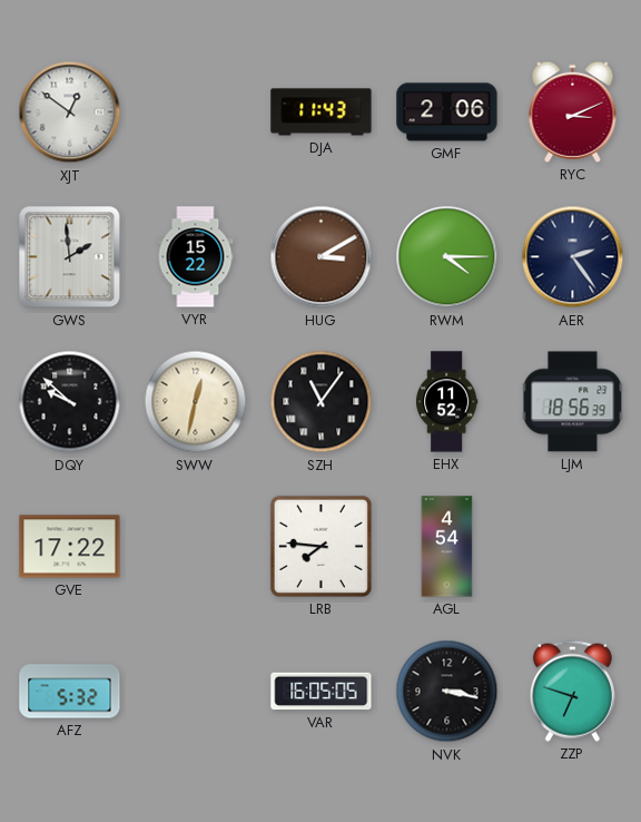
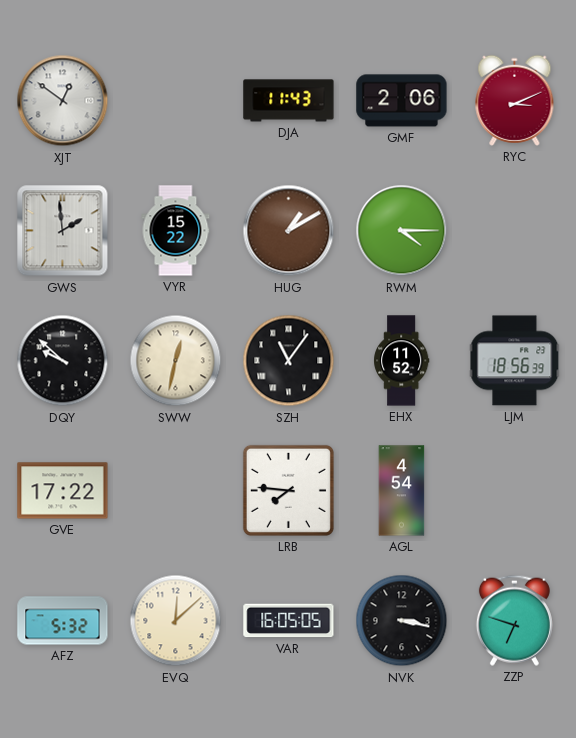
HUG: 3:10 -> 1:10 (289, 231)
AER: 2:24 -> none (573, 257)
EVQ: none -> 12:08 (176, 621)
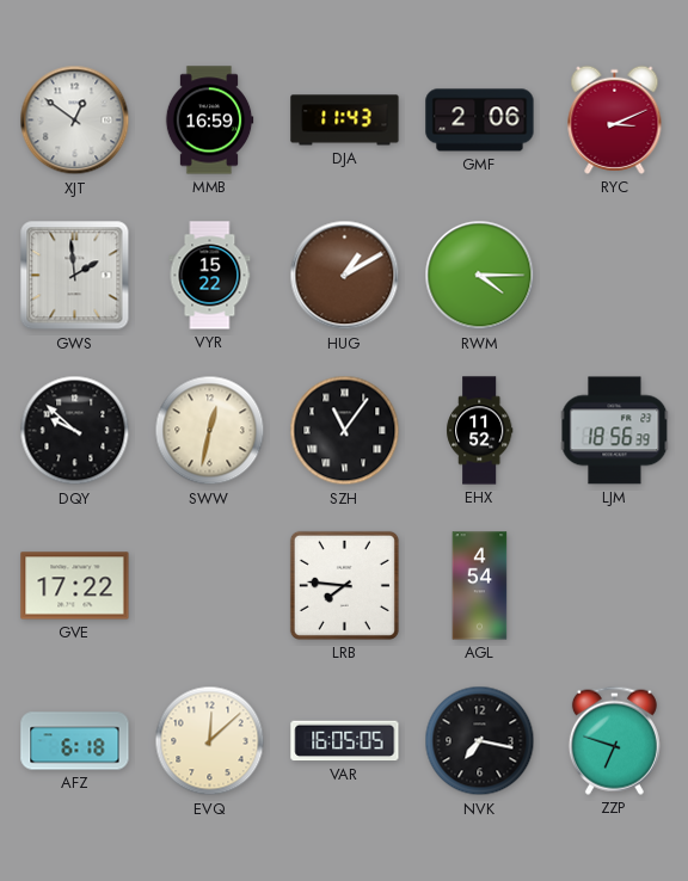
MMB: none -> 16:59 (209, 121)
AFZ: 5:32 -> 6:18 (75, 741)
NVK: 3:17 -> 7:17 (480, 741)
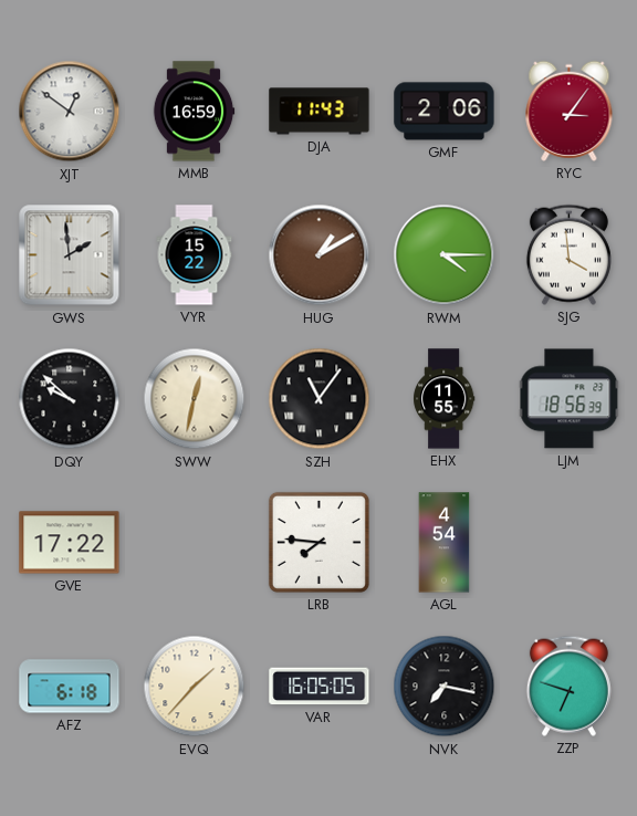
RYC: 3:11 -> 3:06 (570, 111)
SJG: none -> 3:59 (568, 254)
EHX: 11:52 -> 11:55 (445, 399)
EVQ: 12:08 -> 1:37 (195, 687)
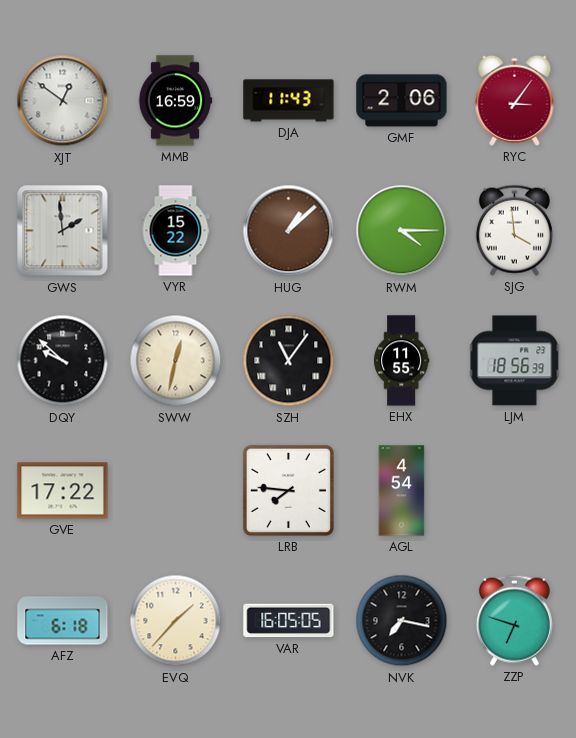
HUG: 1:10 -> 1:08 (289, 231)
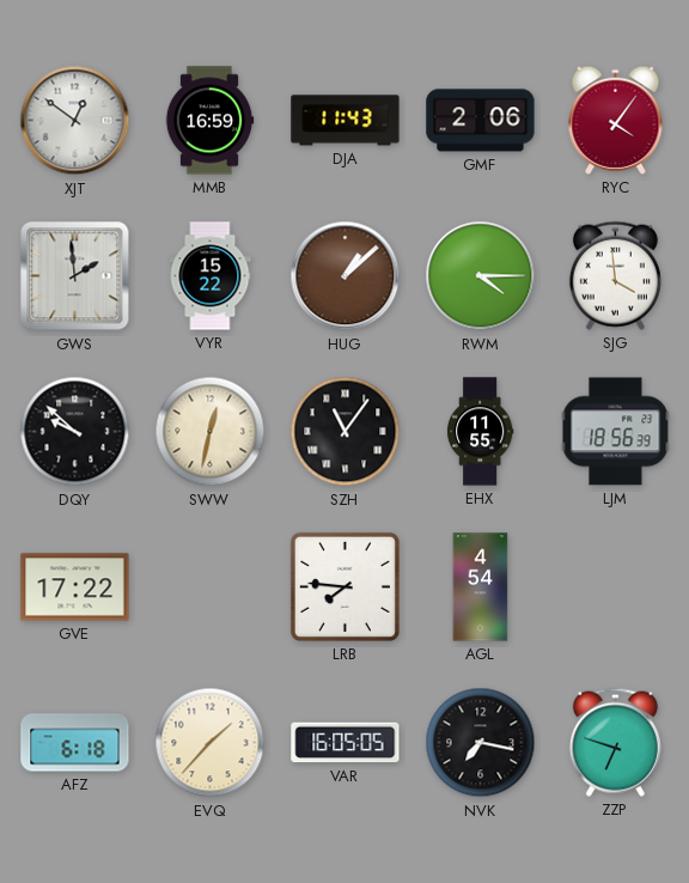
RYC: 3:06 -> 4:06 (616, 120)
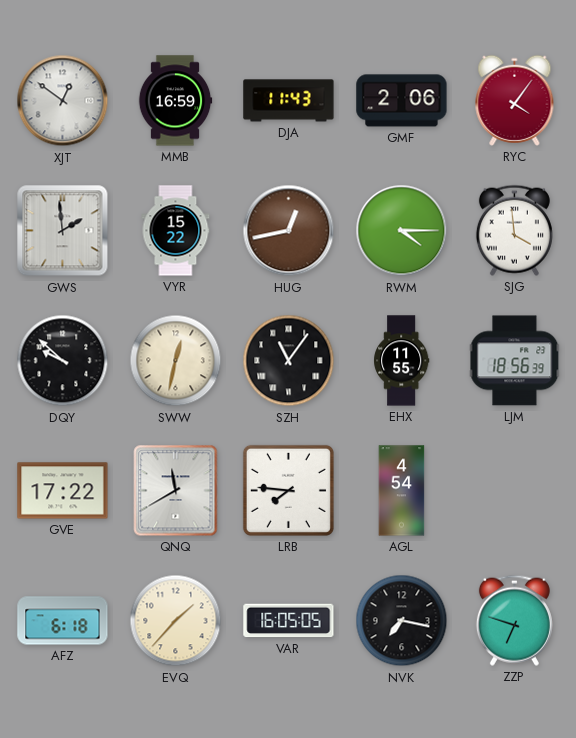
HUG: 1:08 -> 12:43 (289, 231)
QNQ: none -> 11:40 (176, 491)
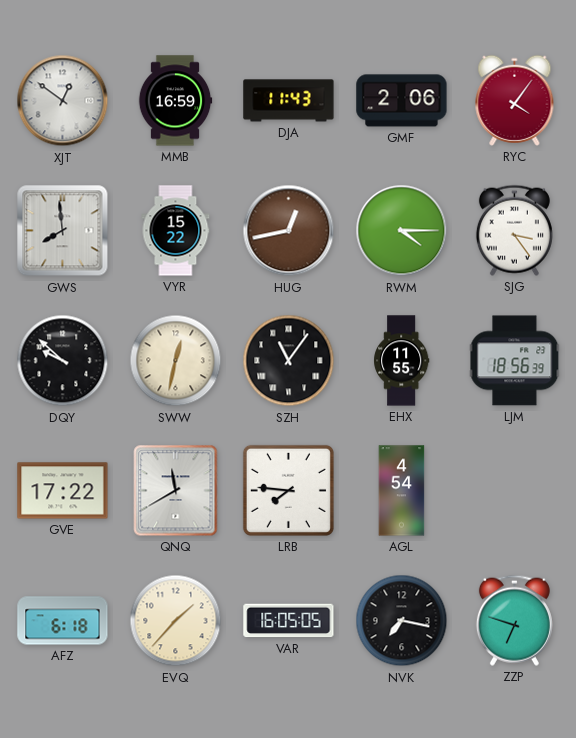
GWS: 1:59 -> 7:59 (63, 231)
SJG: 3:59 -> 3:24 (514, 230)
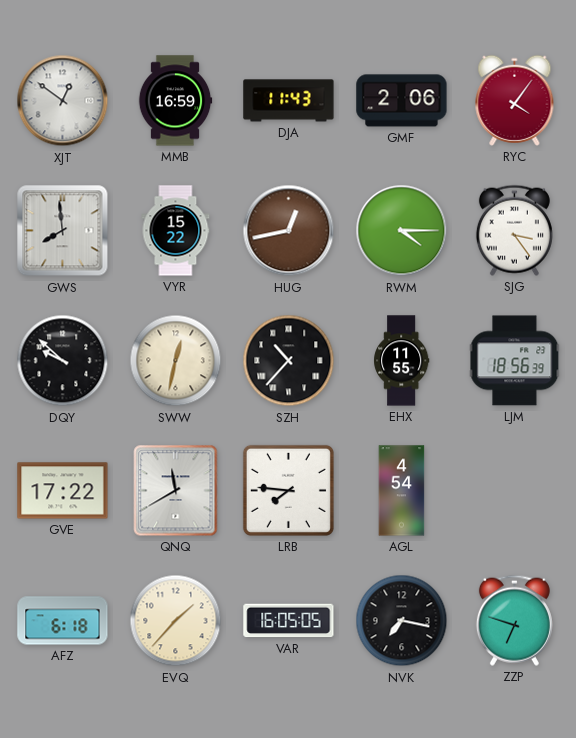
SZH: 11:06 -> 10:37 (289, 361)
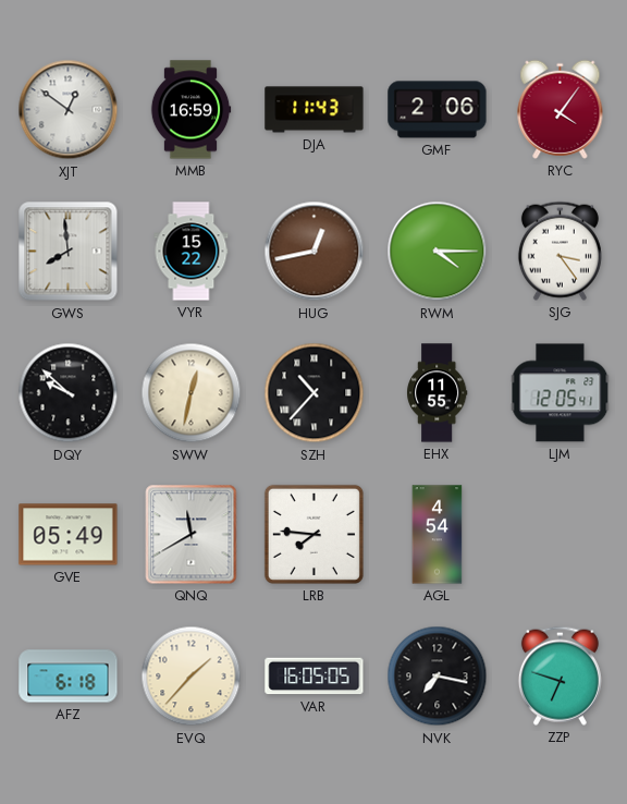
LJM: 18:56 -> 12:05 (561, 393)
GVE: 17:22 -> 05:49 (69, 535)
